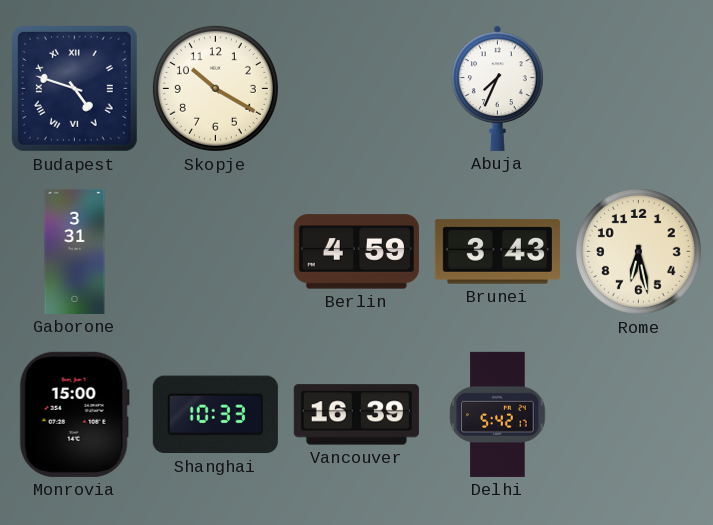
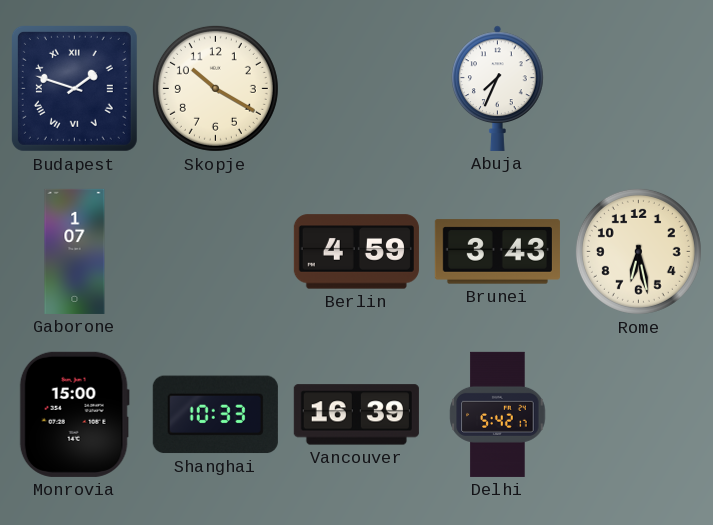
Budapest: 4:48 -> 1:48 (74, 88)
Gaborone: 3:31 -> 1:07 (75, 251)
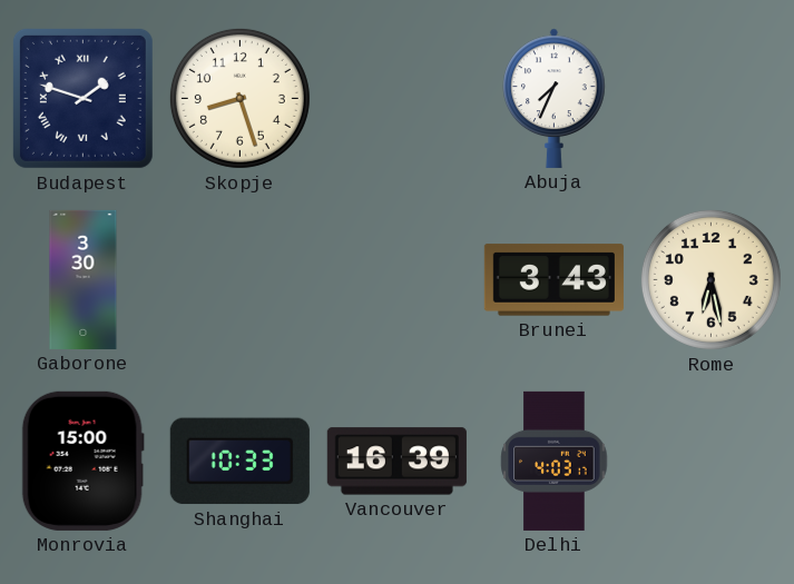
Skopje: 10:20 -> 8:27 (239, 98)
Gaborone: 1:07 -> 3:30 (84, 279)
Berlin: 4:59 -> none (356, 252)
Delhi: 5:42 -> 4:03 (555, 461)
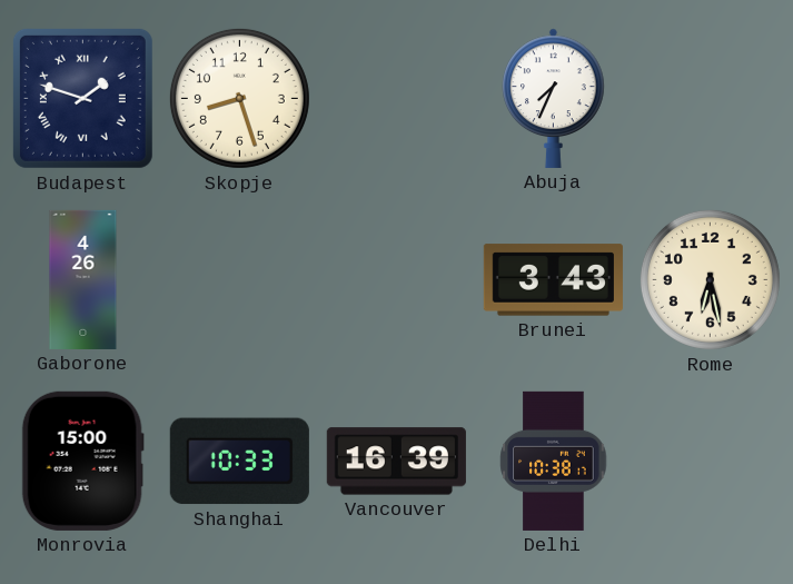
Gaborone: 3:30 -> 4:26 (83, 279)
Delhi: 4:03 -> 10:38 (554, 461)
